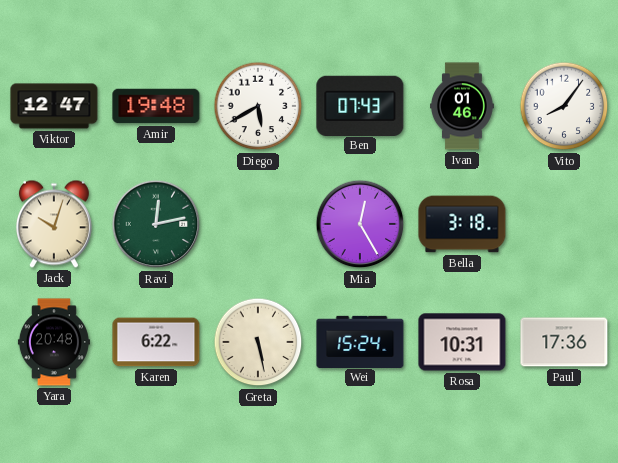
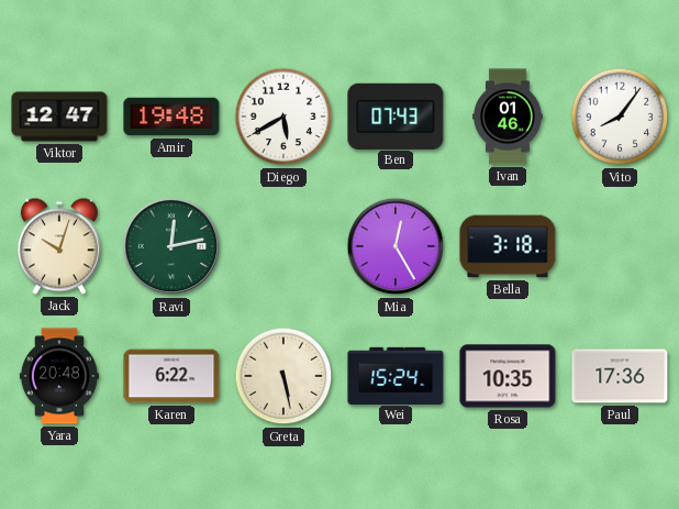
Rosa: 10:31 -> 10:35 (508, 376)
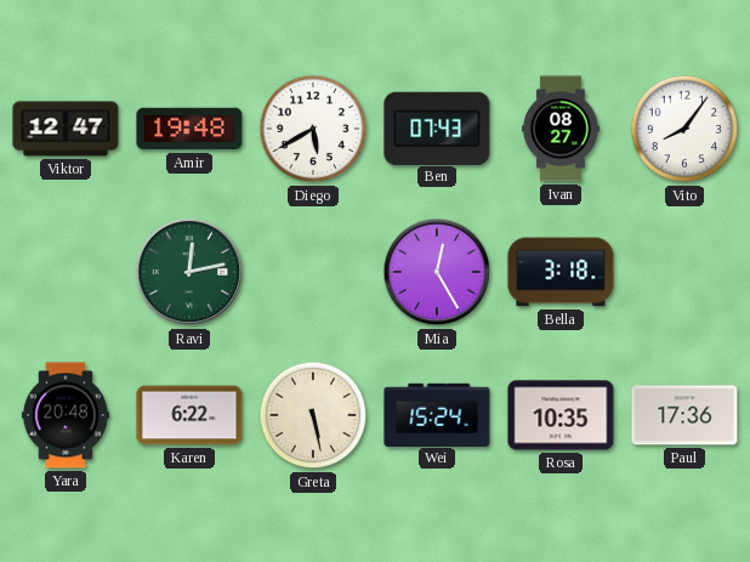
Ivan: 01:46 -> 08:27 (562, 129)
Jack: 10:03 -> none (59, 246)
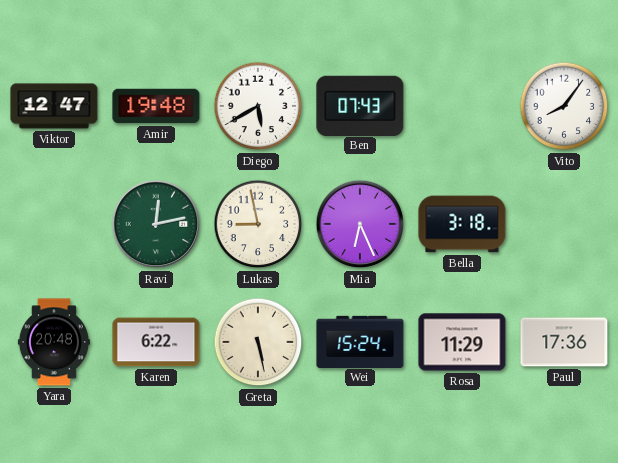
Ivan: 08:27 -> none (562, 129)
Lukas: none -> 8:58 (258, 224)
Mia: 12:25 -> 6:26 (360, 224)
Rosa: 10:35 -> 11:29 (462, 342)
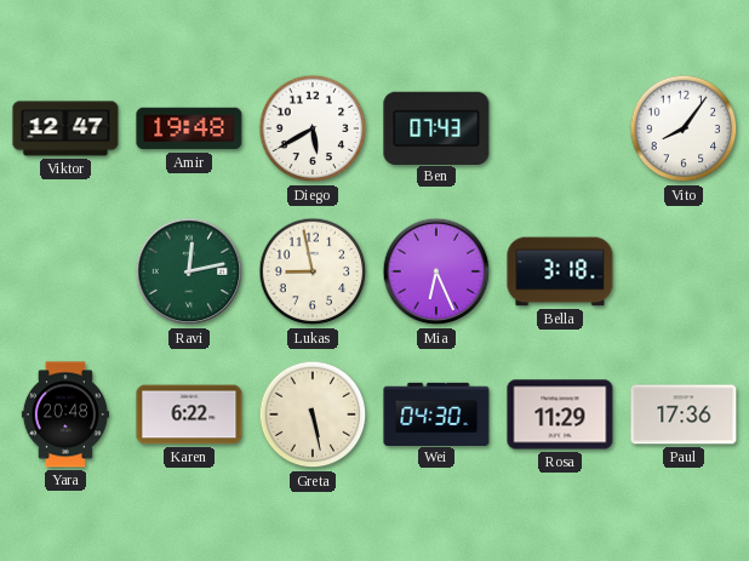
Wei: 15:24 -> 04:30 (436, 413)
